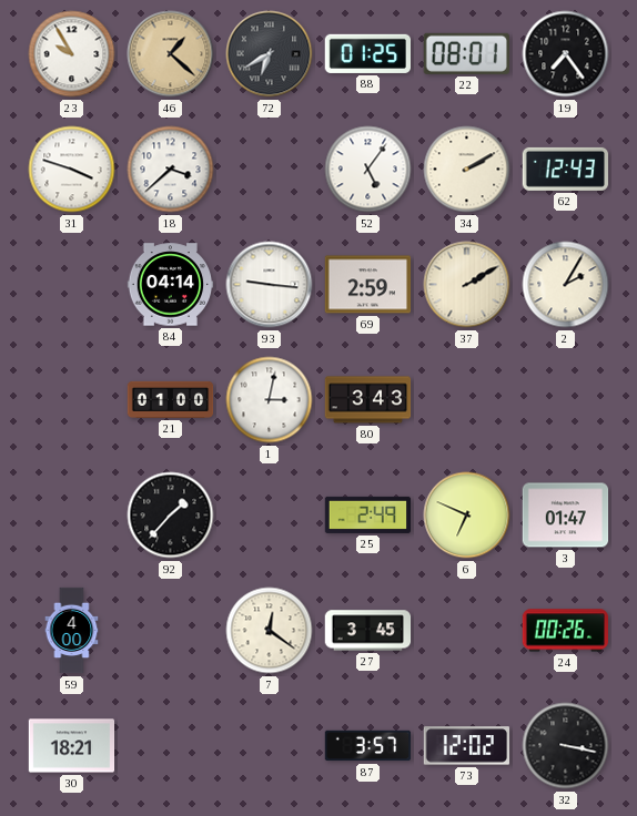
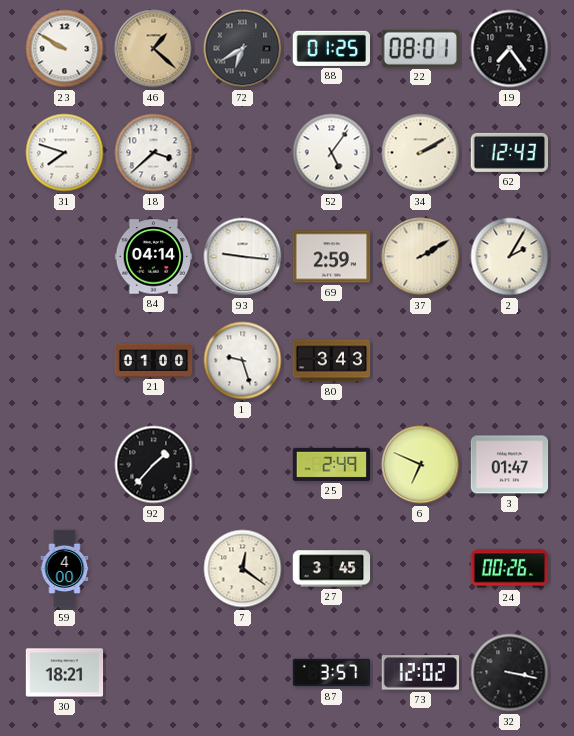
23: 9:55 -> 9:50 (65, 49)
31: 3:48 -> 7:48 (65, 153)
1: 3:02 -> 9:27 (243, 361)
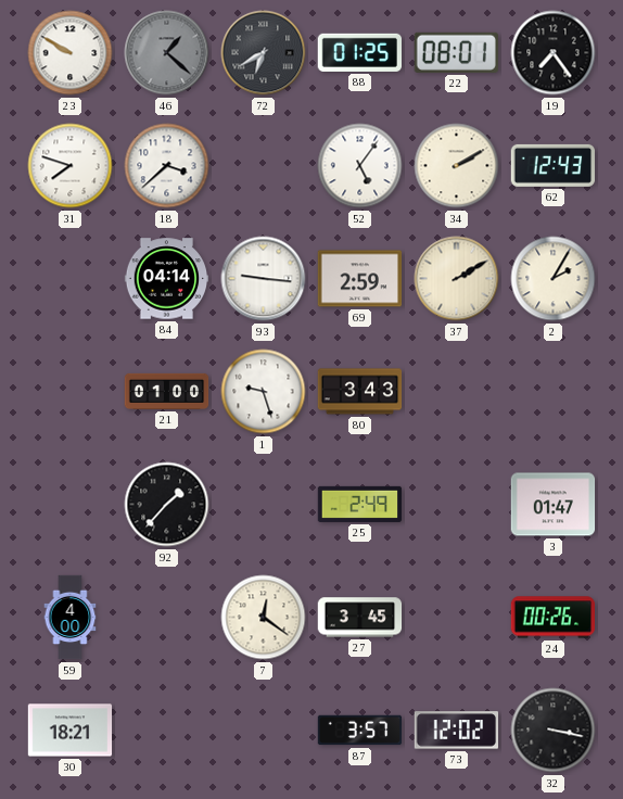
46 dial: champagne -> grey (167, 53)
6: 6:49 -> none (421, 465)
